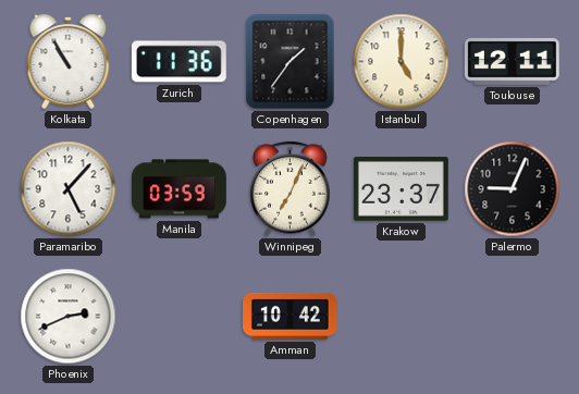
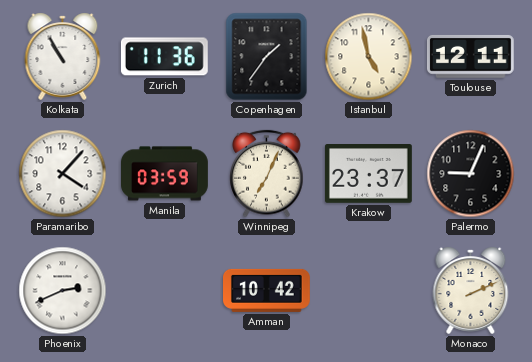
Istanbul: 5:00 -> 4:58 (369, 57)
Paramaribo: 5:07 -> 4:07 (63, 174)
Monaco: none -> 2:11 (471, 290)
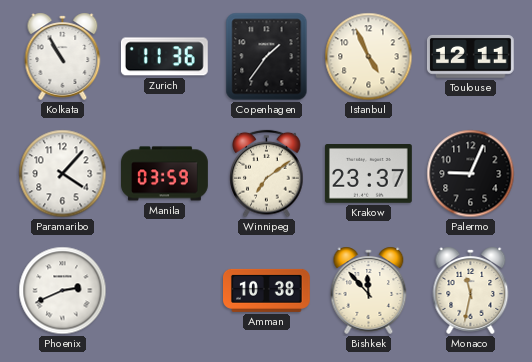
Istanbul: 4:58 -> 4:56 (369, 57)
Winnipeg: 7:04 -> 7:09 (267, 174)
Amman: 10:42 -> 10:38 (267, 290)
Bishkek: none -> 11:53 (369, 290)
Monaco: 2:11 -> 11:32 (471, 290)
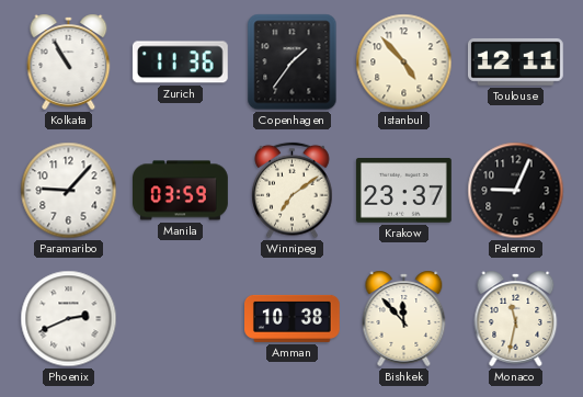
Istanbul: 4:56 -> 4:53 (404, 63)
Paramaribo: 4:07 -> 9:07 (69, 191)
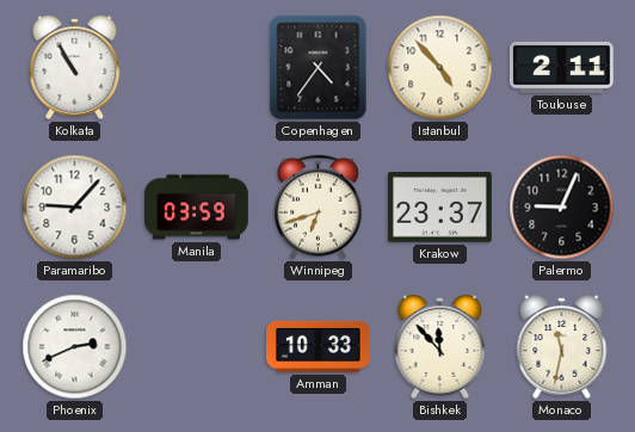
Zurich: 11:36 -> none (180, 63)
Copenhagen: 1:36 -> 4:36 (319, 68)
Toulouse: 12:11 -> 2:11 (561, 67)
Winnipeg: 7:09 -> 6:42 (319, 208)
Amman: 10:38 -> 10:33 (319, 346)
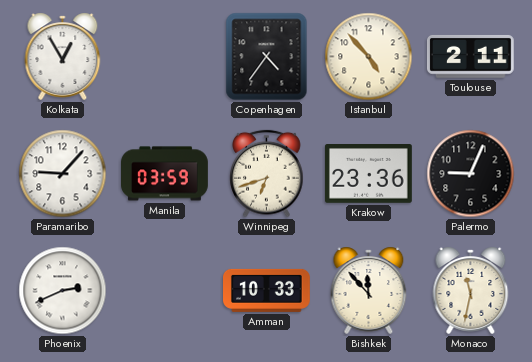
Kolkata: 10:55 -> 12:55 (63, 56)
Krakow: 23:37 -> 23:36 (368, 174)
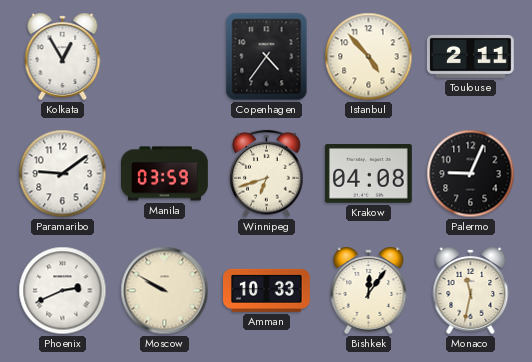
Paramaribo: 9:07 -> 9:09 (63, 174)
Krakow: 23:36 -> 04:08 (368, 174)
Moscow: none -> 9:50 (165, 291)
Bishkek: 11:53 -> 12:06 (369, 290)
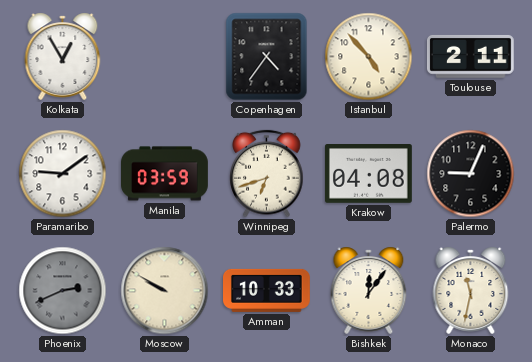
Phoenix dial: white -> grey (63, 291)
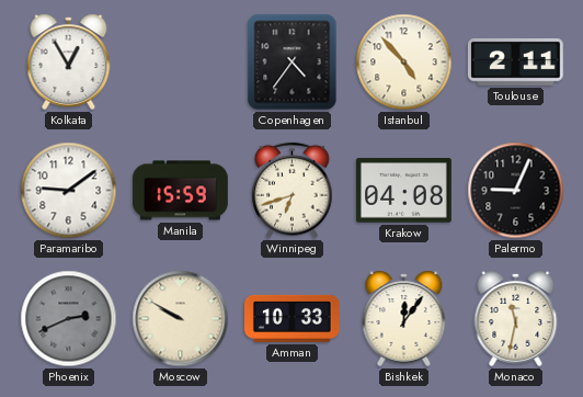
Manila: 03:59 -> 15:59 (181, 191)
